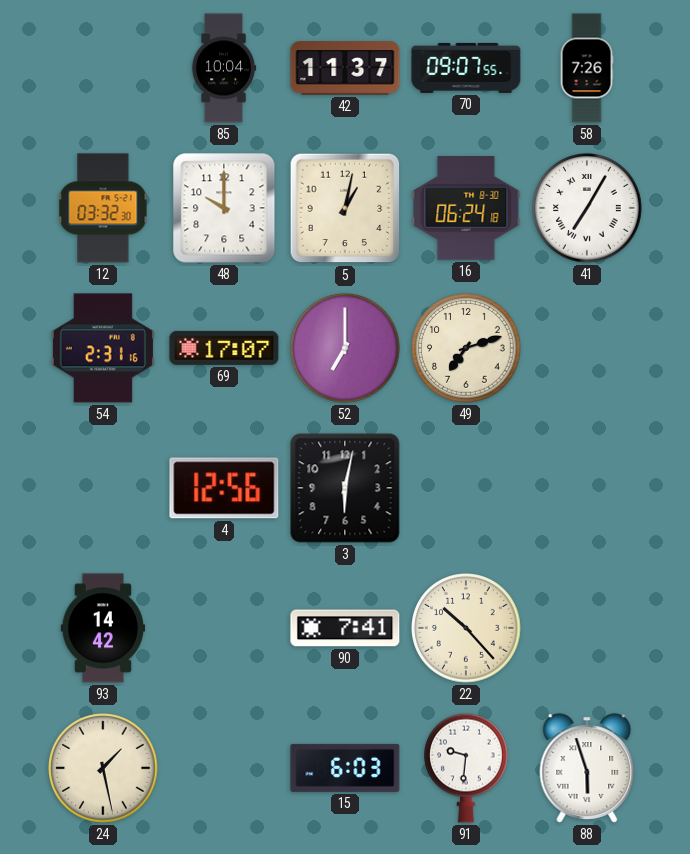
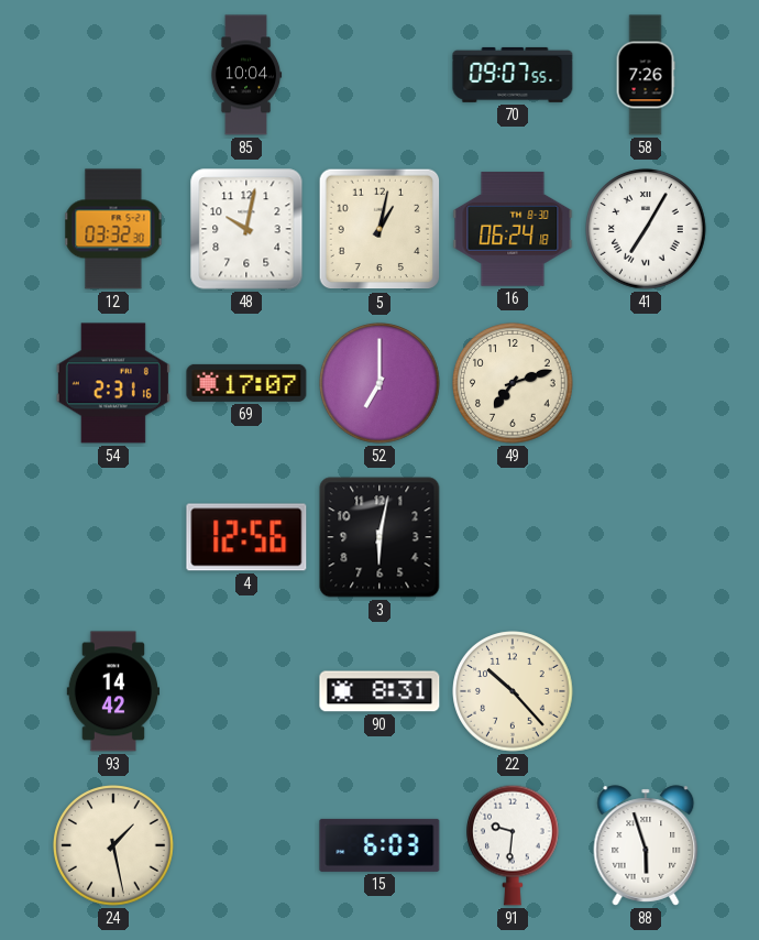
42: 11:37 -> none (345, 68)
48: 10:00 -> 10:02 (246, 229)
90: 7:41 -> 8:31 (380, 691)
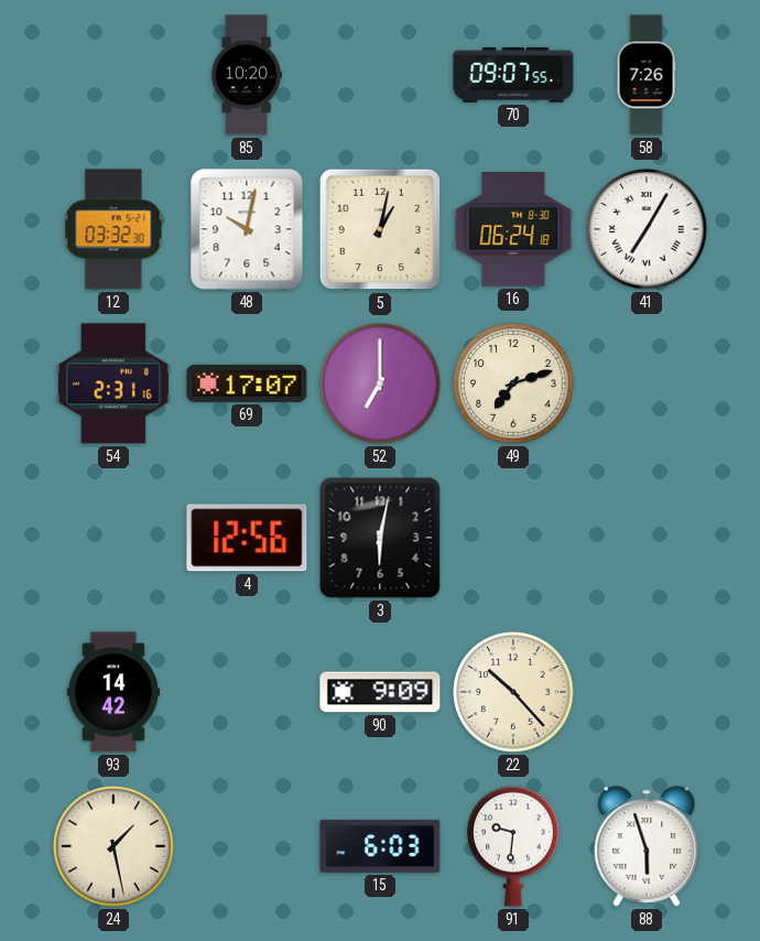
85: 10:04 -> 10:20 (247, 75)
90: 8:31 -> 9:09 (380, 692)
